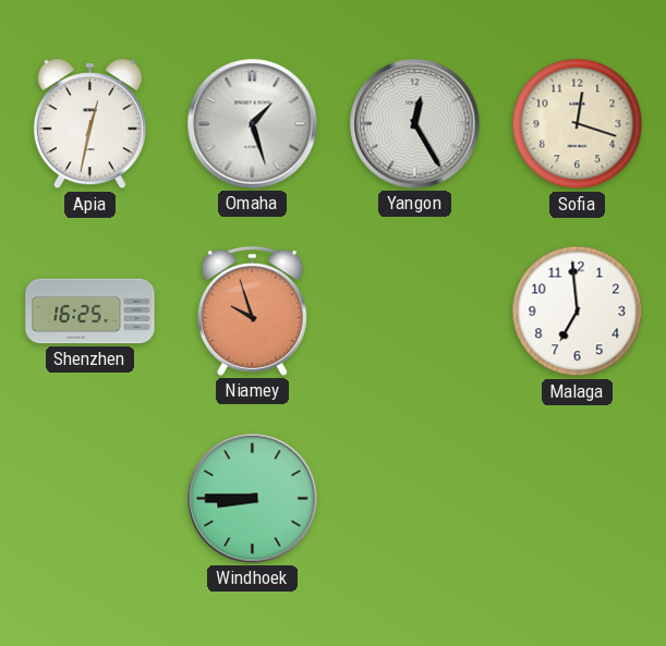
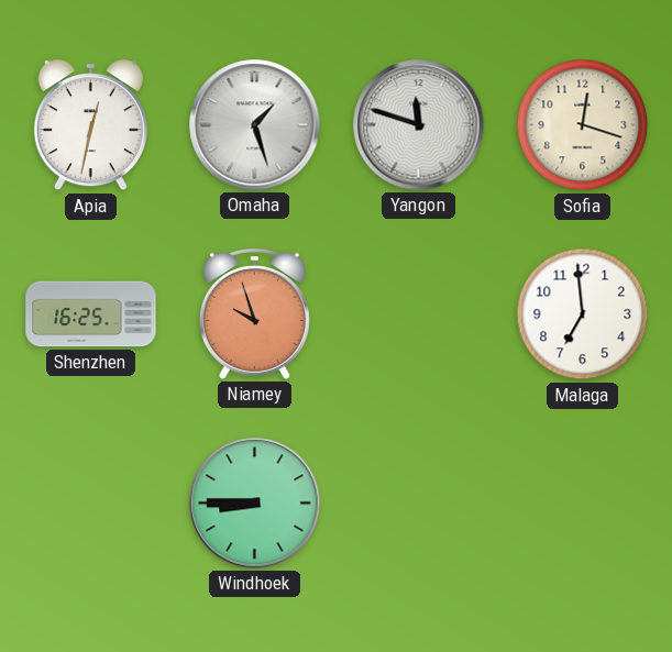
Yangon: 12:25 -> 11:48 (419, 125)
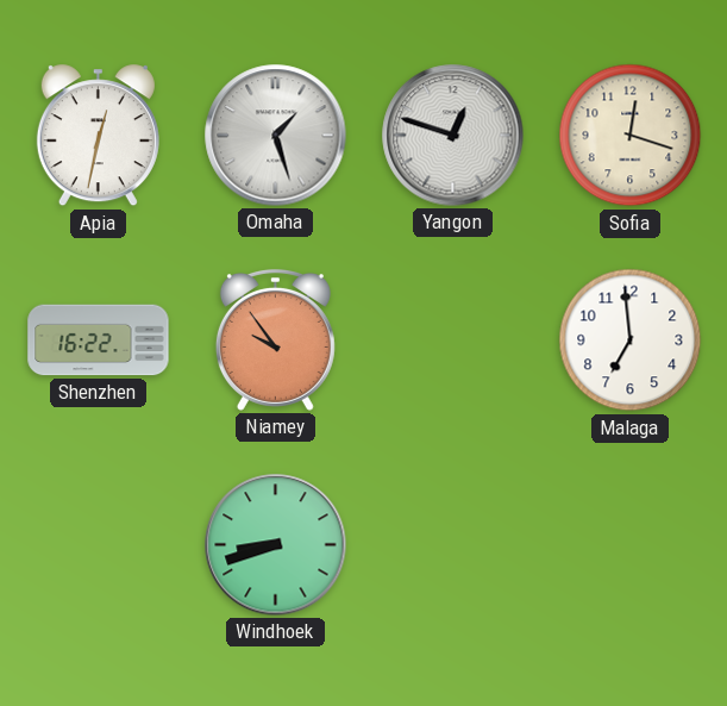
Yangon: 11:48 -> 12:48 (453, 136)
Shenzhen: 16:25 -> 16:22 (99, 340)
Niamey: 9:57 -> 9:54 (275, 339)
Windhoek: 8:45 -> 8:42 (276, 545)
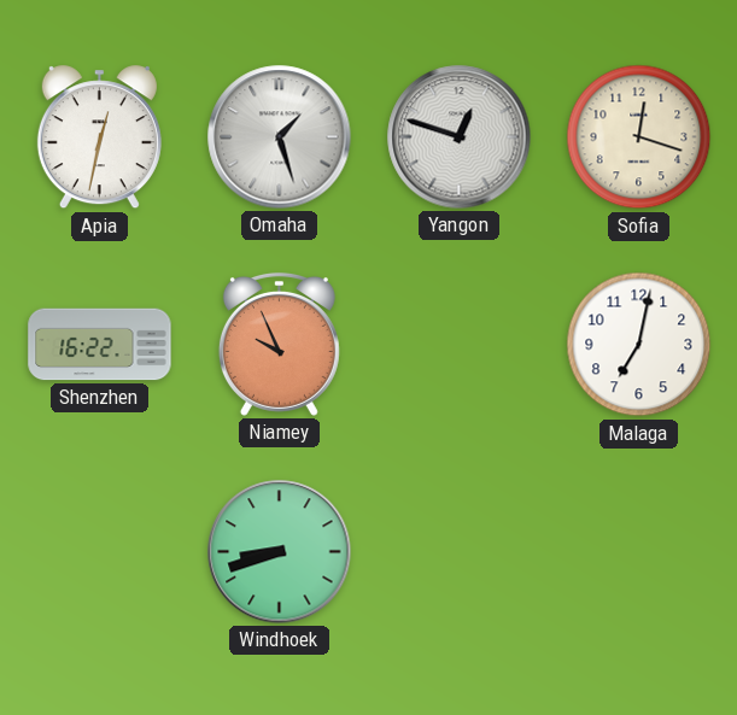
Niamey: 9:54 -> 9:56 (279, 344)
Malaga: 6:59 -> 7:02 (639, 345)
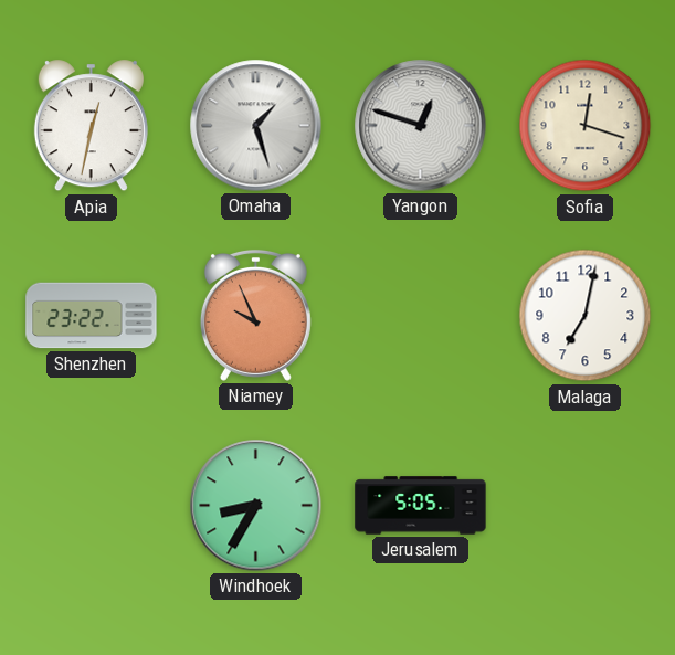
Shenzhen: 16:22 -> 23:22 (92, 316)
Windhoek: 8:42 -> 8:35 (256, 506)
Jerusalem: none -> 5:05 (421, 506)
